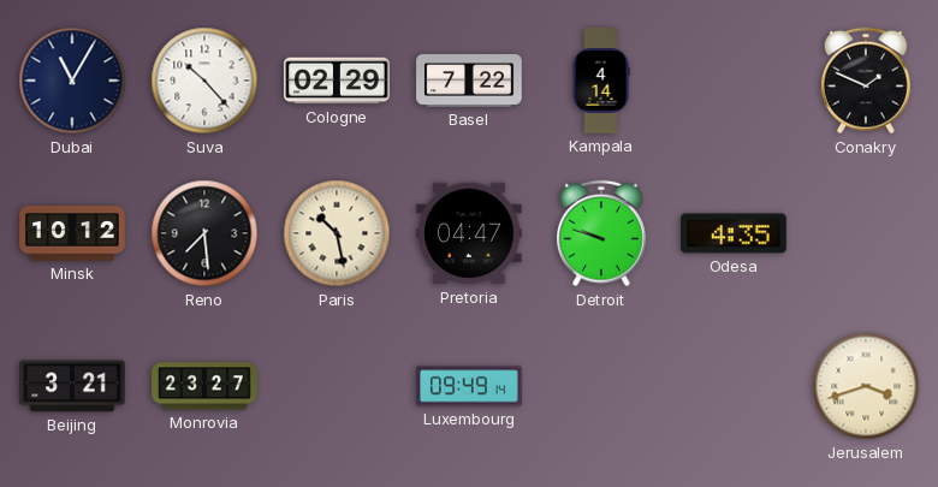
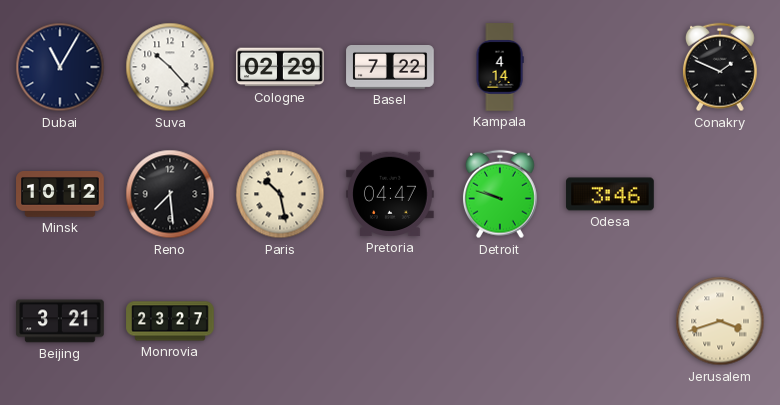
Odesa: 4:35 -> 3:46 (610, 194)
Luxembourg: 09:49 -> none (469, 386)
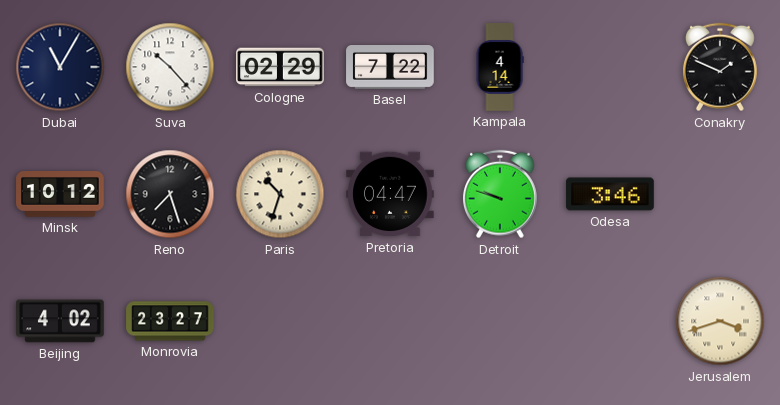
Reno: 7:29 -> 7:27 (170, 194)
Paris: 10:28 -> 10:33 (280, 194)
Beijing: 3:21 -> 4:02 (60, 321)
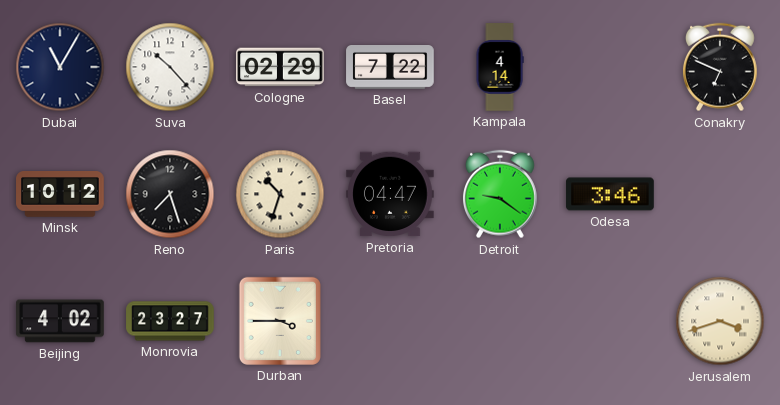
Conakry: 1:49 -> 6:49 (720, 67)
Detroit: 9:48 -> 9:21 (500, 194)
Durban: none -> 3:45 (280, 321)
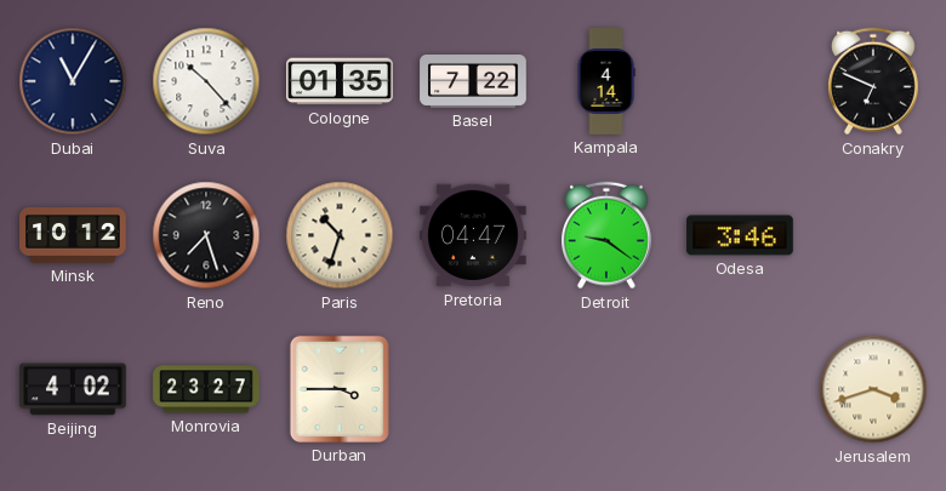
Cologne: 02:29 -> 01:35 (340, 81)
